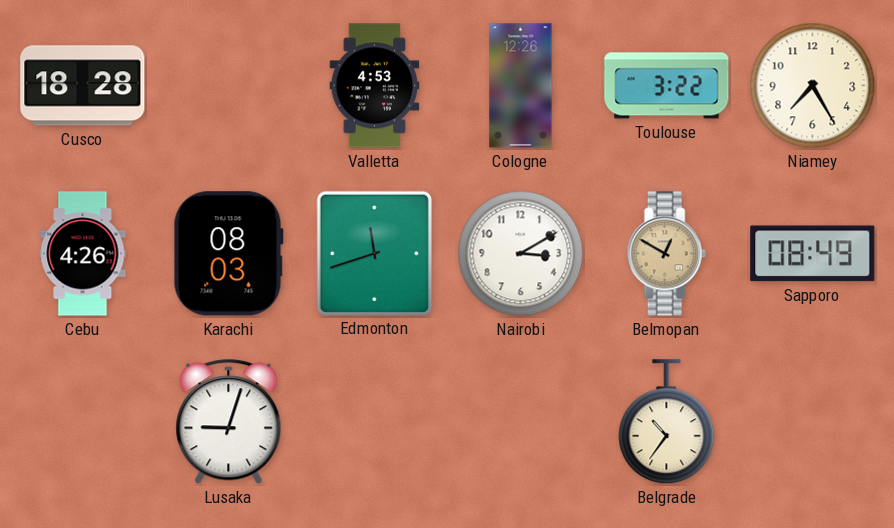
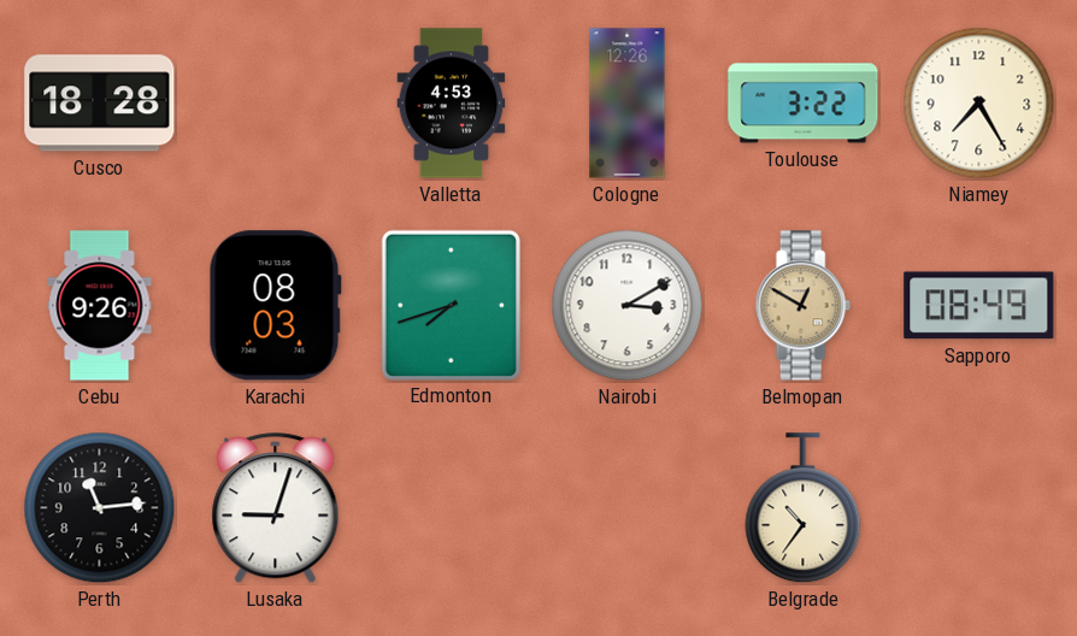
Cebu: 4:26 -> 9:26 (100, 306)
Edmonton: 11:42 -> 7:42 (451, 305)
Perth: none -> 11:14 (100, 508)
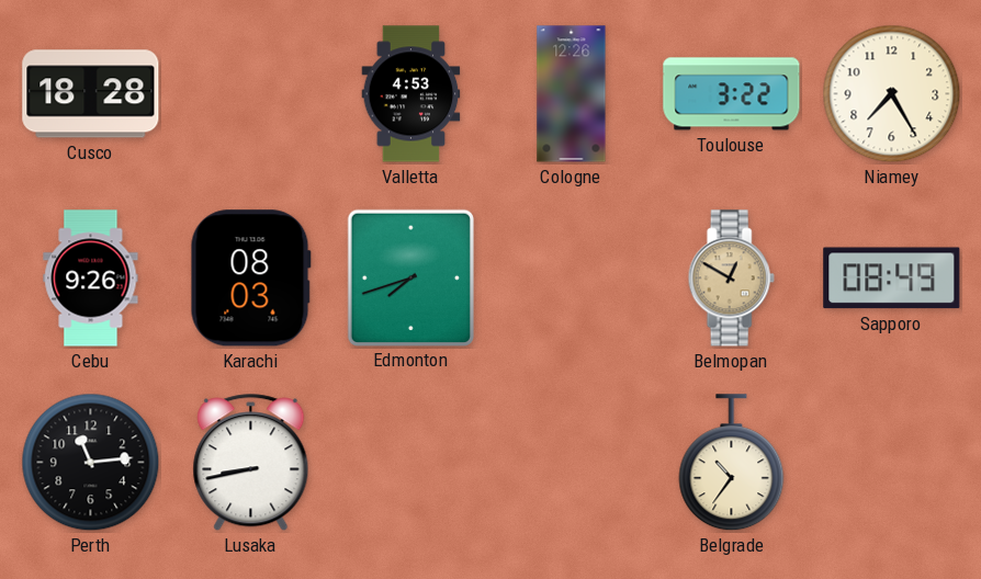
Nairobi: 3:10 -> none (628, 306)
Lusaka: 9:03 -> 8:43 (251, 463)
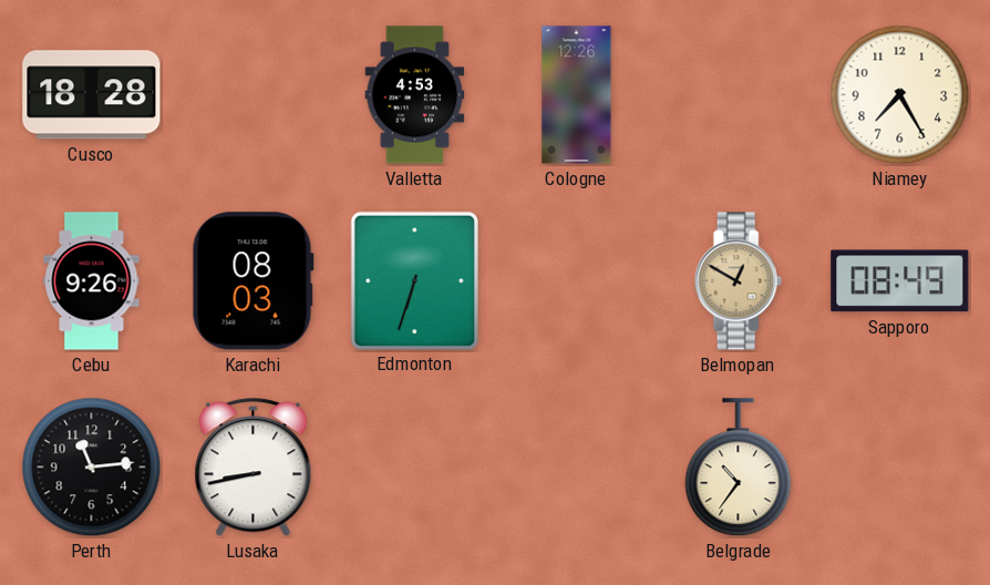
Toulouse: 3:22 -> none (732, 94)
Edmonton: 7:42 -> 6:33 (414, 280)
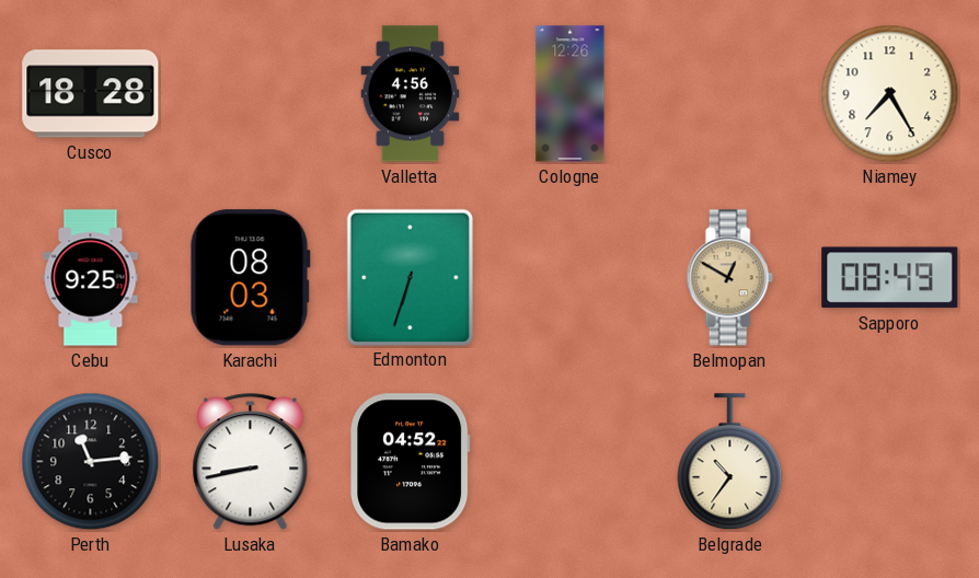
Valletta: 4:53 -> 4:56 (411, 94)
Cebu: 9:26 -> 9:25 (91, 278)
Bamako: none -> 04:52 (411, 462)
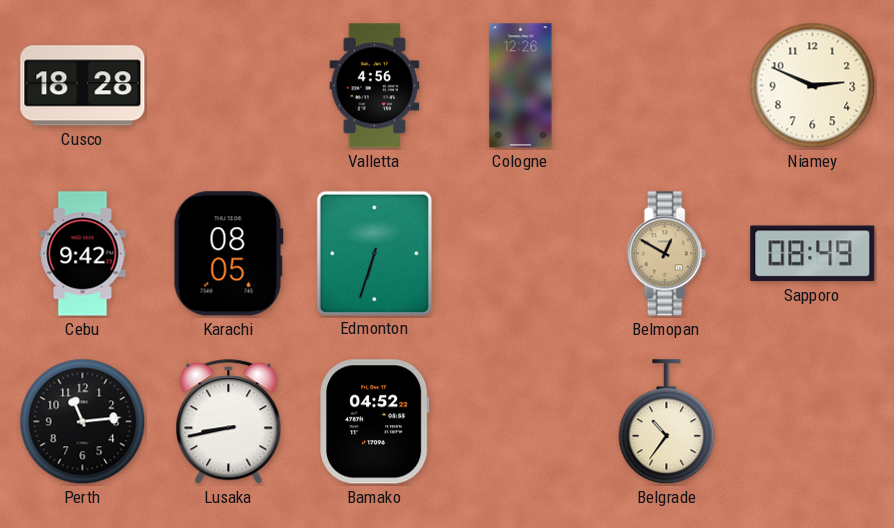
Niamey: 7:25 -> 2:49 (813, 86)
Cebu: 9:25 -> 9:42 (83, 254)
Karachi: 08:03 -> 08:05 (228, 254)
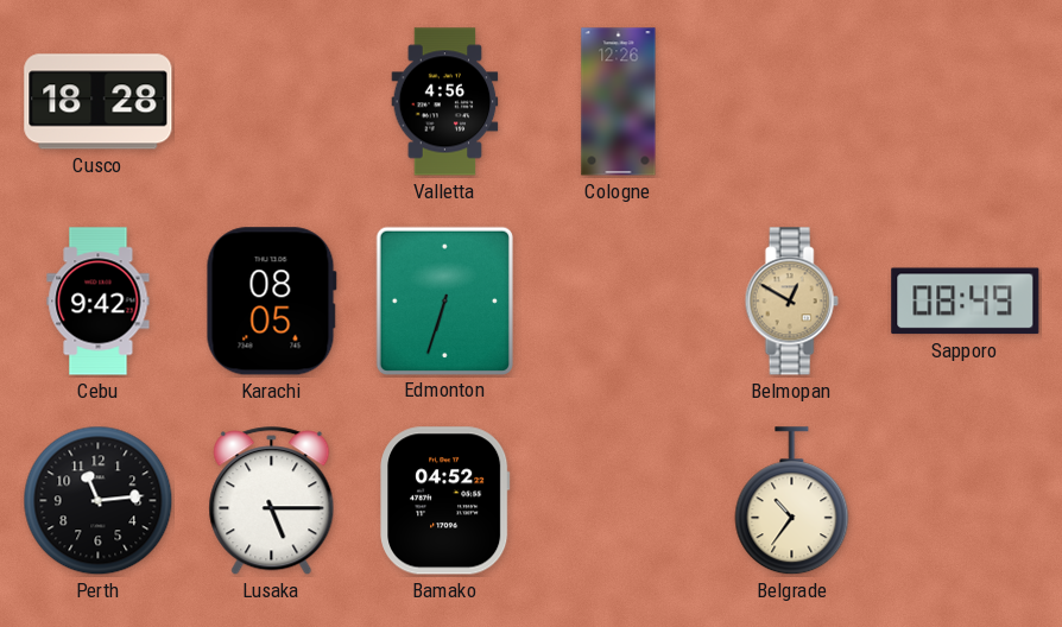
Niamey: 2:49 -> none (813, 86)
Lusaka: 8:43 -> 5:15 (272, 501)
